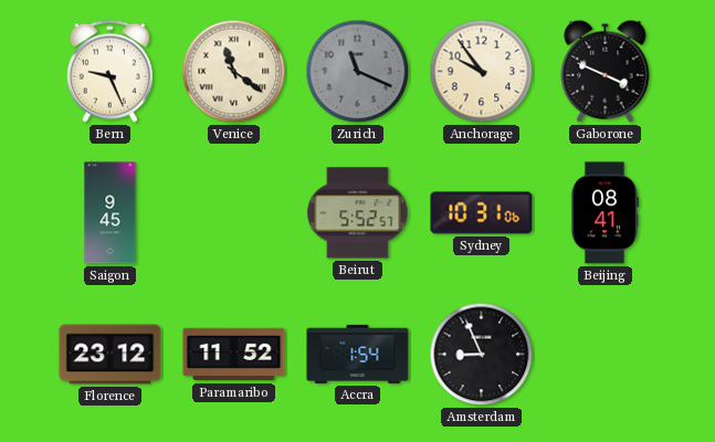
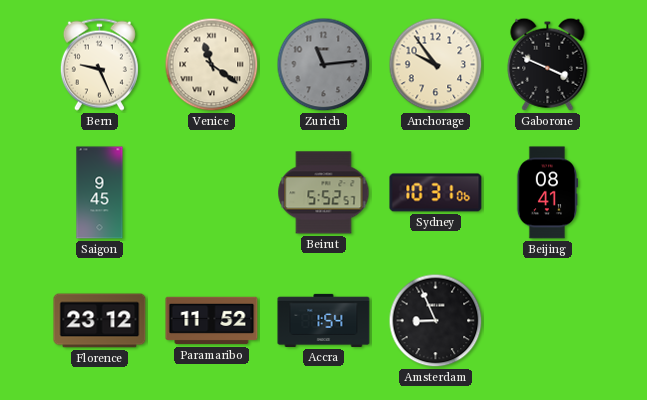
Zurich: 11:19 -> 11:14 (324, 65)
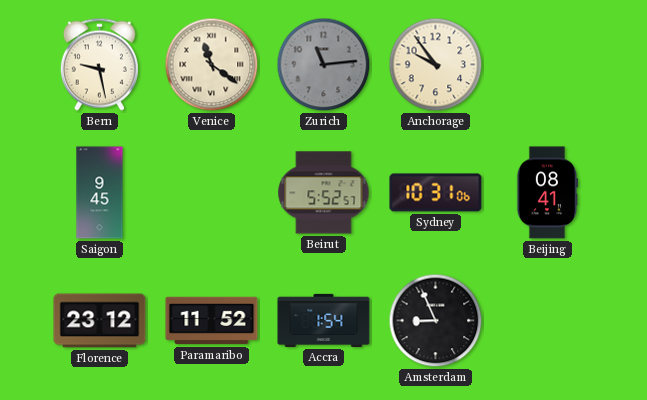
Bern: 9:26 -> 9:28 (99, 64)
Gaborone: 3:49 -> none (548, 64)
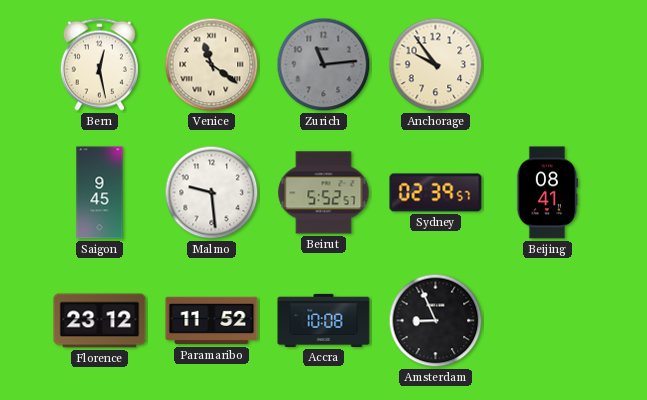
Bern: 9:28 -> 12:28 (99, 64)
Malmo: none -> 9:29 (212, 193)
Sydney: 10:31 -> 02:39 (436, 193)
Accra: 1:54 -> 10:08 (324, 320)
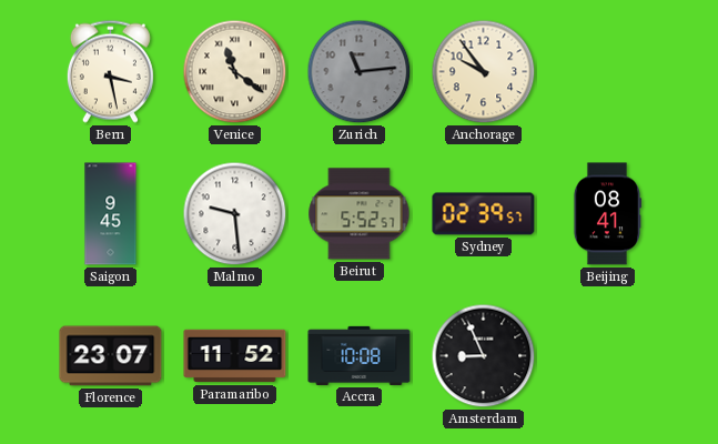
Bern: 12:28 -> 3:28 (110, 71)
Florence: 23:12 -> 23:07 (111, 356)
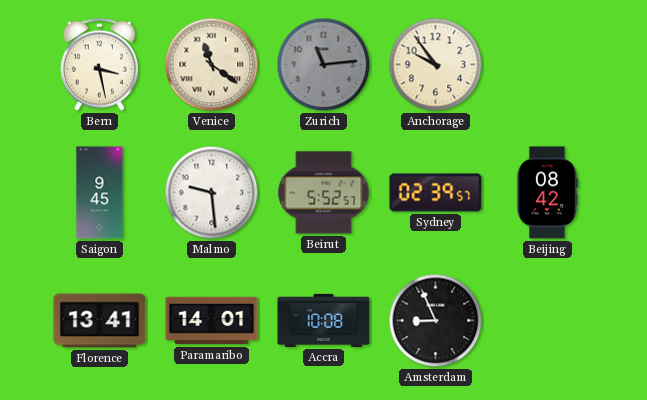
Beijing: 08:41 -> 08:42 (547, 193)
Florence: 23:07 -> 13:41 (100, 321)
Paramaribo: 11:52 -> 14:01 (212, 321)
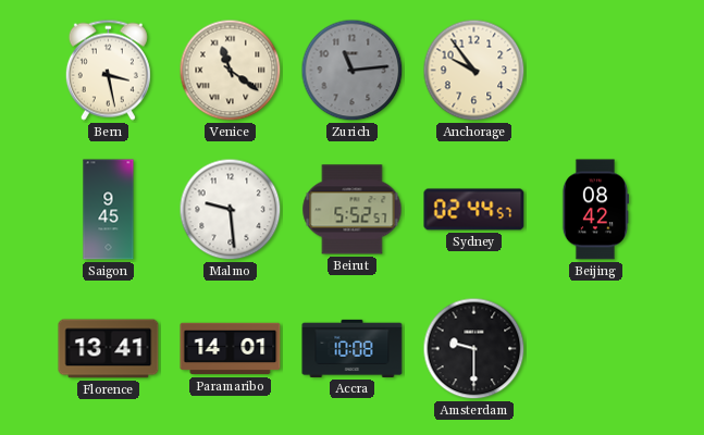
Sydney: 02:39 -> 02:44 (474, 210)
Amsterdam: 8:56 -> 9:30 (474, 349)
